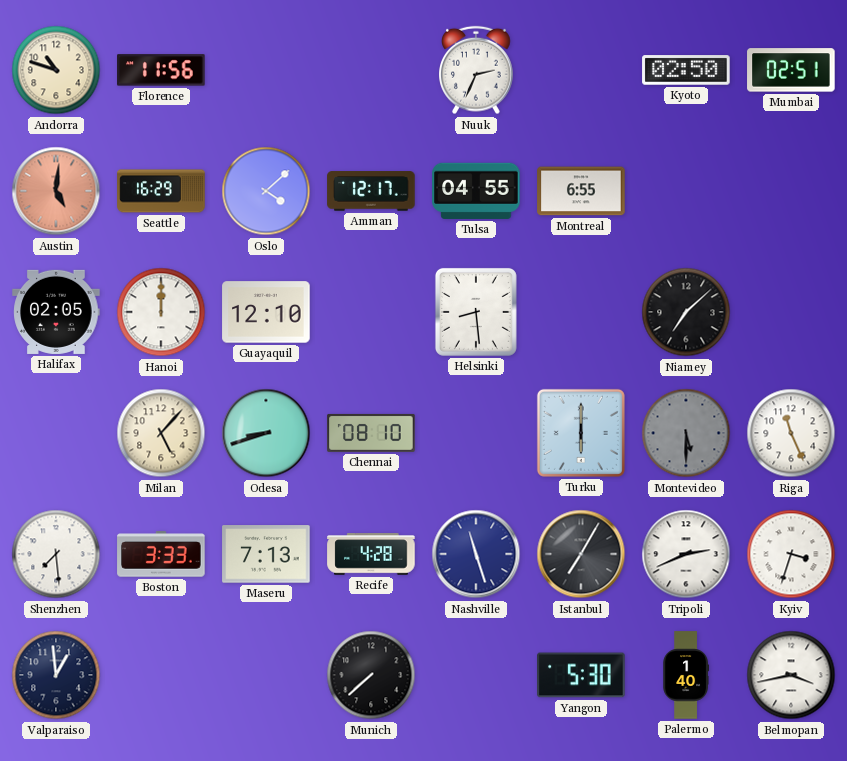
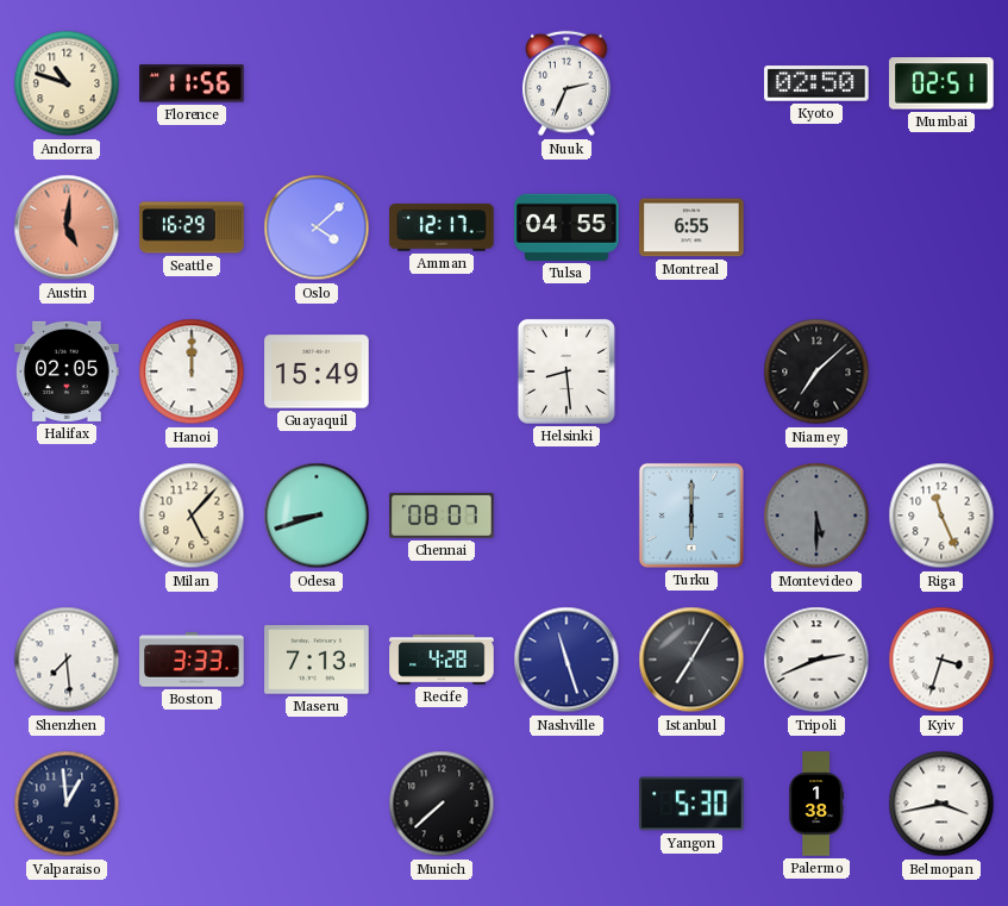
Guayaquil: 12:10 -> 15:49 (317, 371)
Chennai: 08:10 -> 08:07 (442, 516)
Palermo: 1:40 -> 1:38 (816, 804)
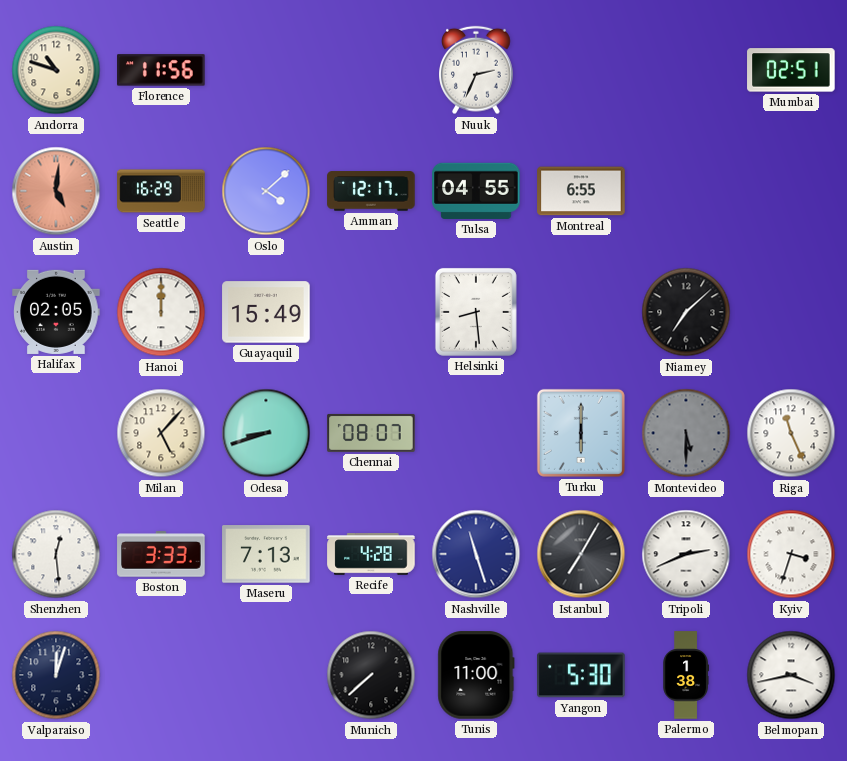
Kyoto: 02:50 -> none (816, 83)
Shenzhen: 7:29 -> 12:29 (56, 554)
Valparaiso: 12:59 -> 12:03 (56, 675)
Tunis: none -> 11:00 (476, 675)
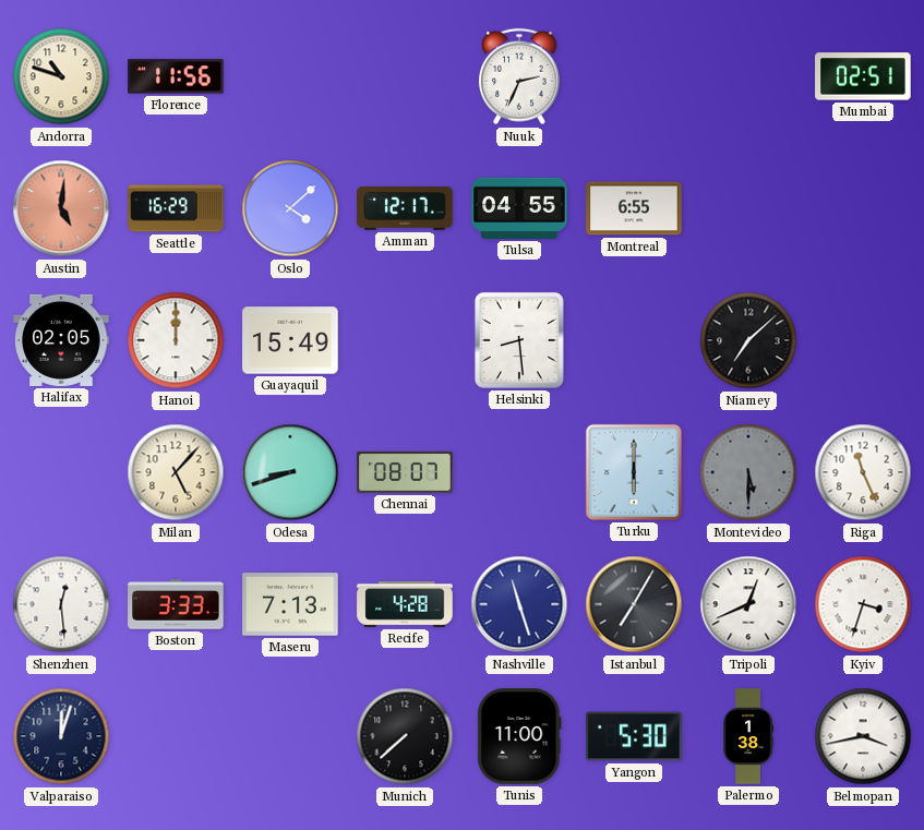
Tripoli: 2:41 -> 12:41 (748, 604)
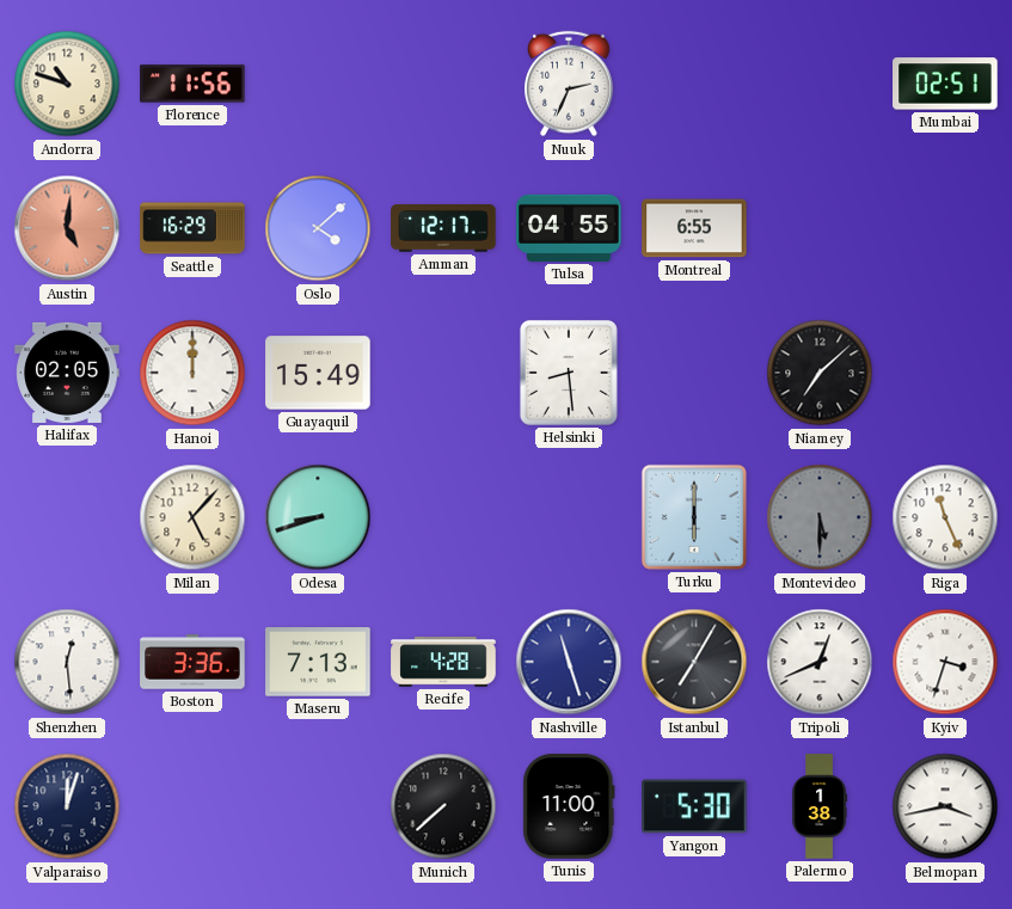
Chennai: 08:07 -> none (405, 472)
Boston: 3:33 -> 3:36 (192, 662)
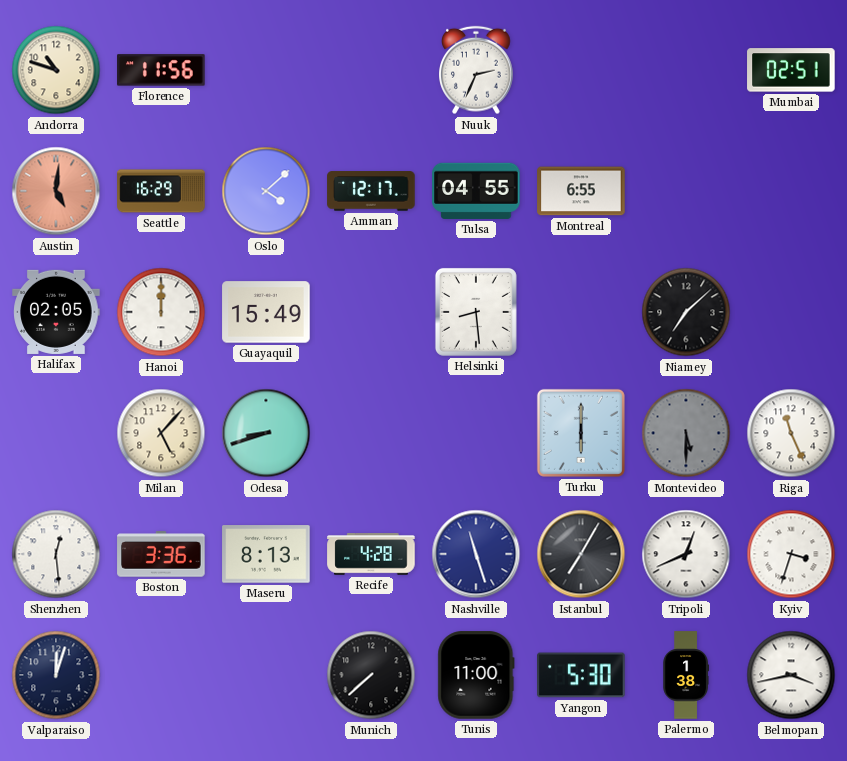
Maseru: 7:13 -> 8:13 (266, 554)
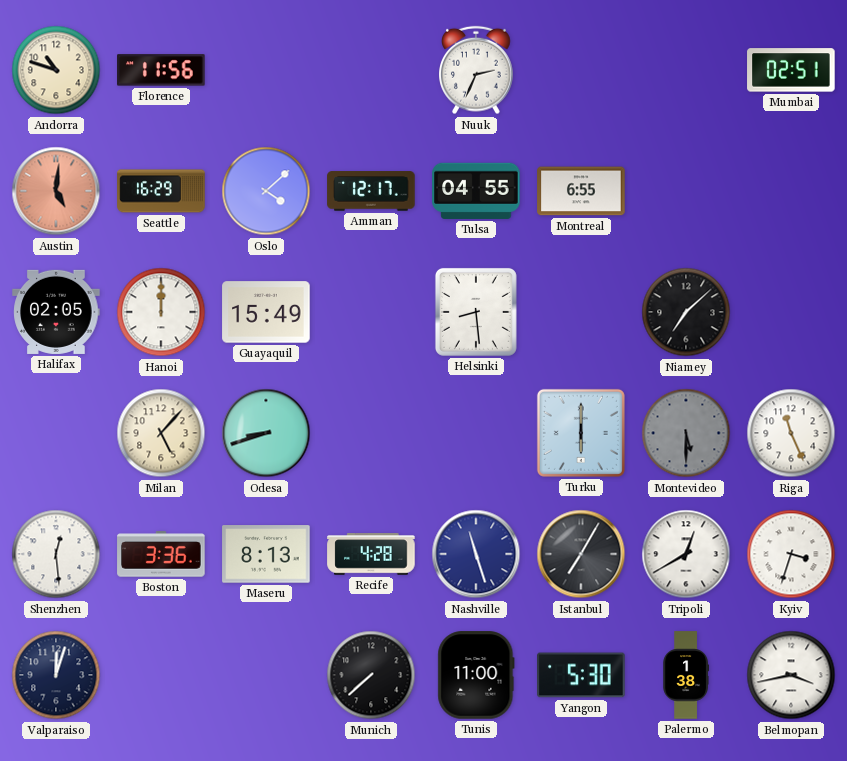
Tripoli: 12:41 -> 12:40 (686, 554)
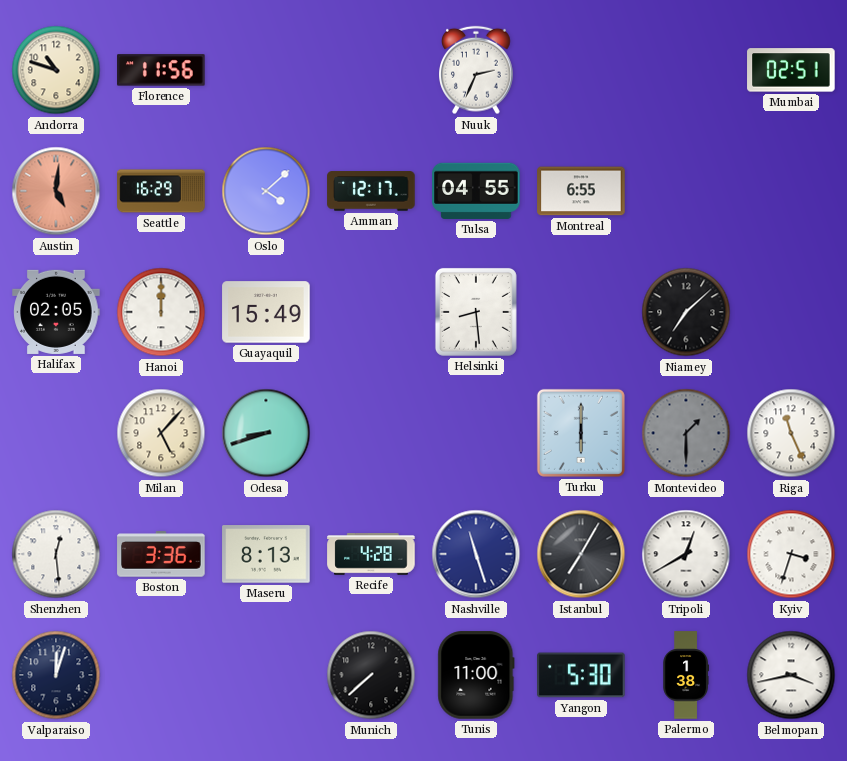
Montevideo: 5:30 -> 1:30 (686, 433)
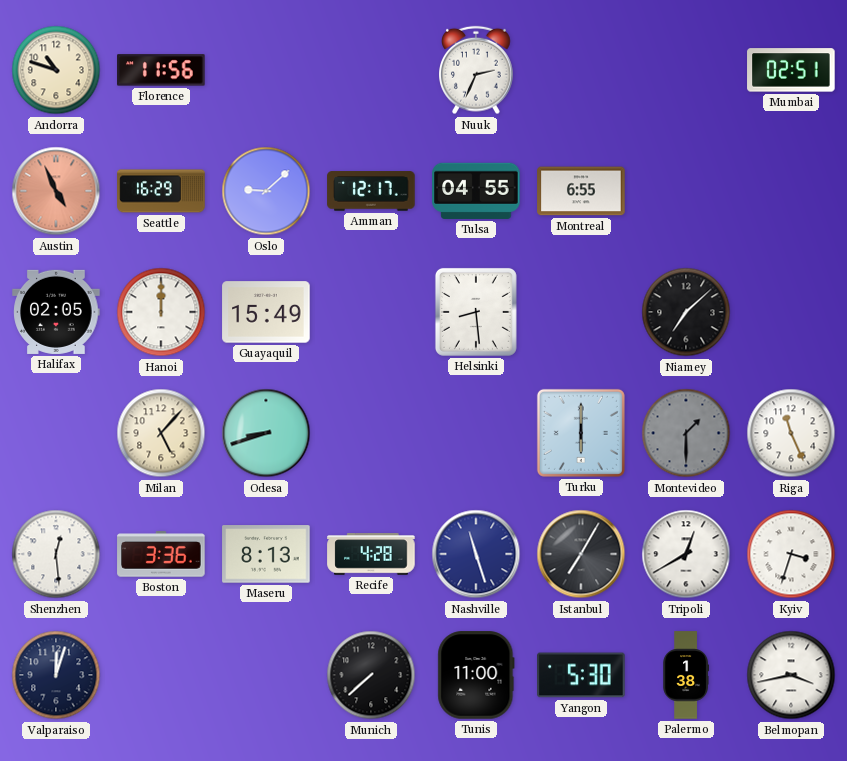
Austin: 5:01 -> 4:56 (56, 191)
Oslo: 4:08 -> 9:08 (266, 191)
